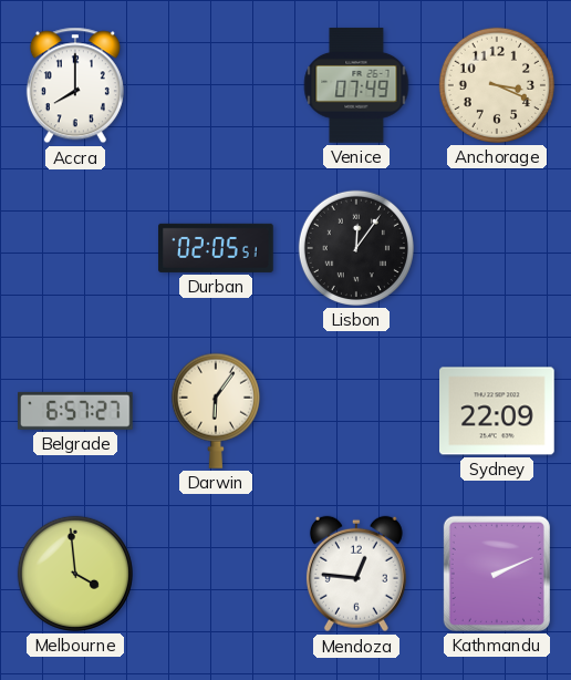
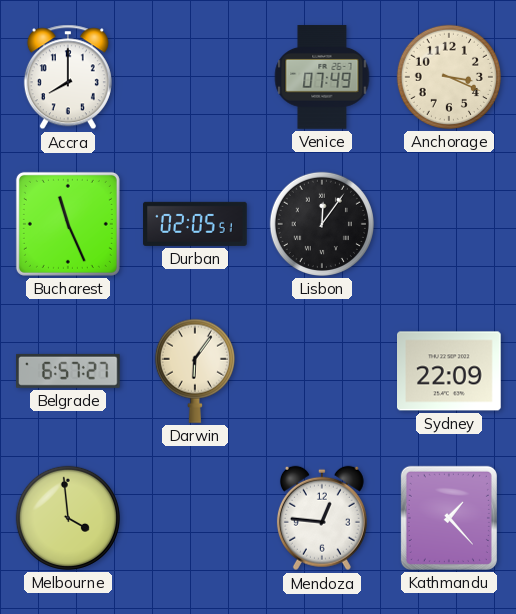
Bucharest: none -> 11:26 (68, 224)
Kathmandu: 2:11 -> 1:23 (449, 518)
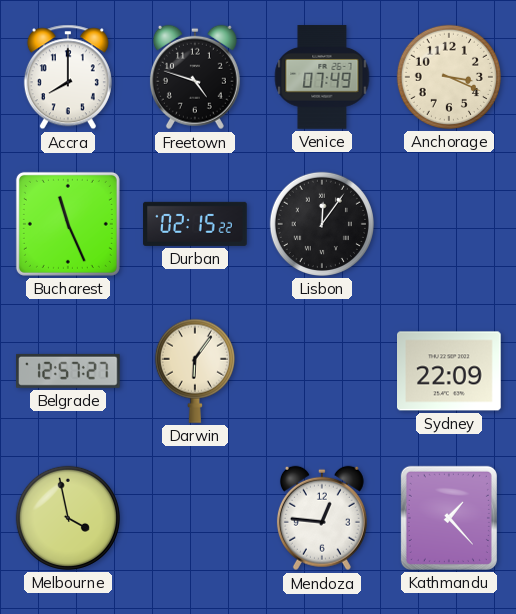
Freetown: none -> 4:48 (195, 77)
Durban: 02:05 -> 02:15 (195, 224)
Belgrade: 6:57 -> 12:57 (69, 371)
Melbourne: 3:59 -> 3:58 (68, 518)
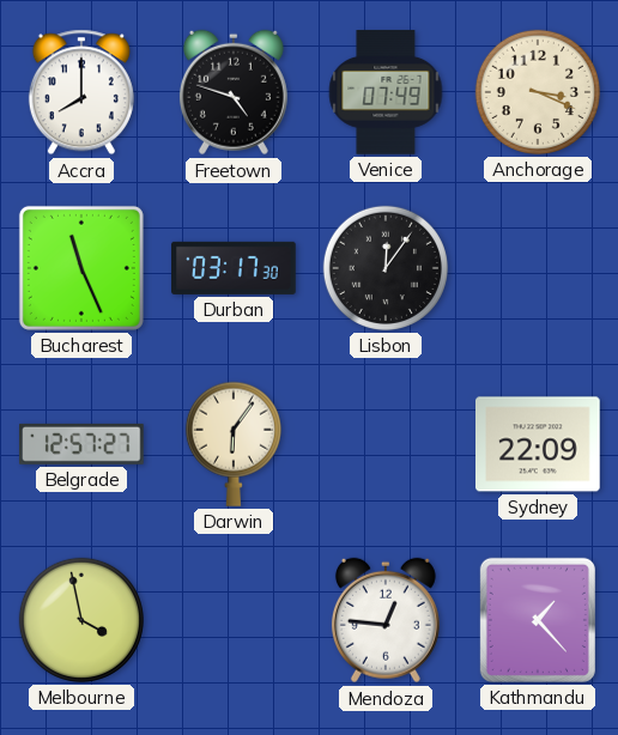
Durban: 02:15 -> 03:17 (234, 268)
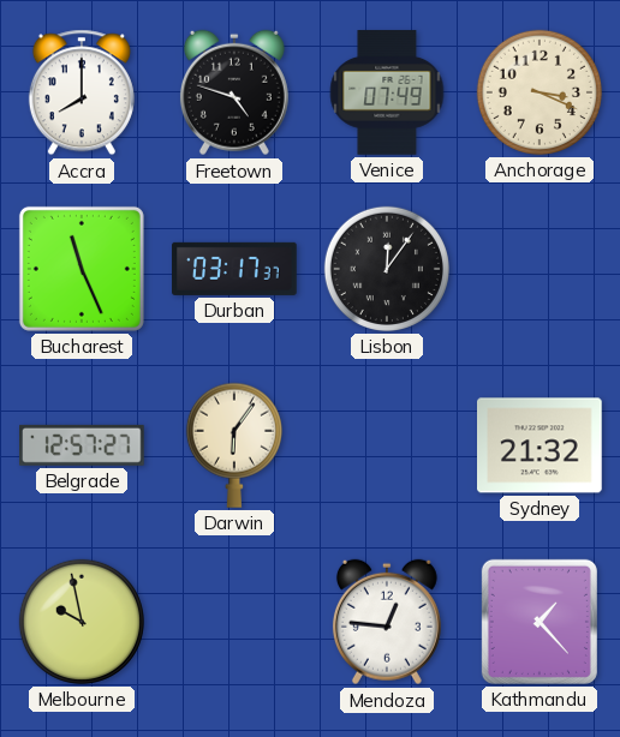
Durban: 03:17:30 -> 03:17:37 (234, 269)
Sydney: 22:09 -> 21:32 (539, 445)
Melbourne: 3:58 -> 9:58 (82, 622)
